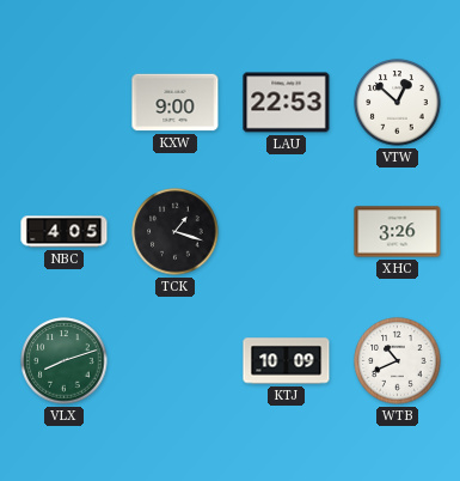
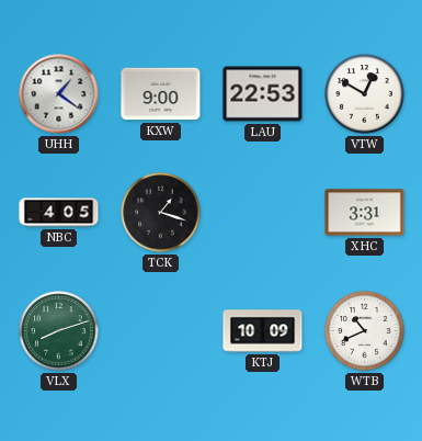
UHH: none -> 1:21 (59, 94)
VTW: 12:52 -> 12:50 (365, 94)
XHC: 3:26 -> 3:31 (365, 213)
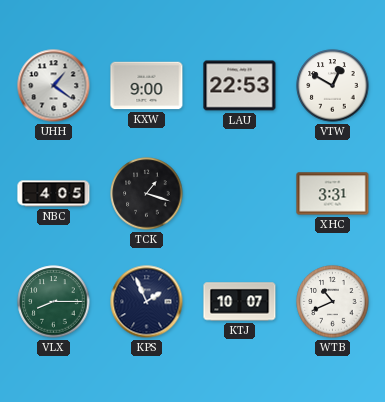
VLX: 8:12 -> 8:15 (54, 302)
KPS: none -> 1:56 (147, 302)
KTJ: 10:09 -> 10:07 (240, 302)
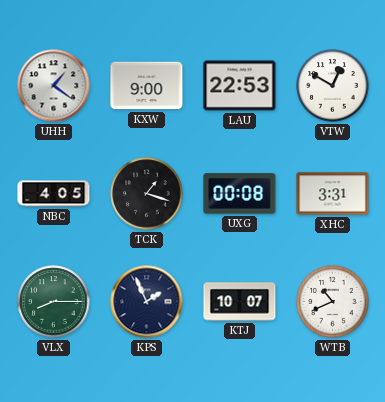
UXG: none -> 00:08 (240, 194)
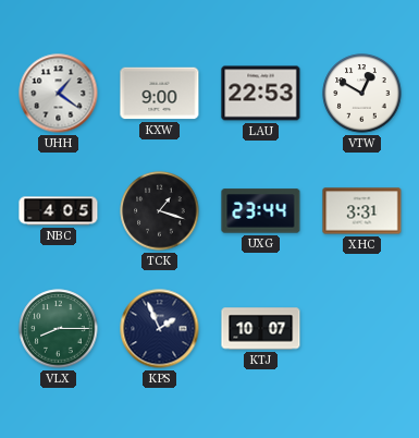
UXG: 00:08 -> 23:44 (261, 211)
WTB: 10:41 -> none (333, 302)
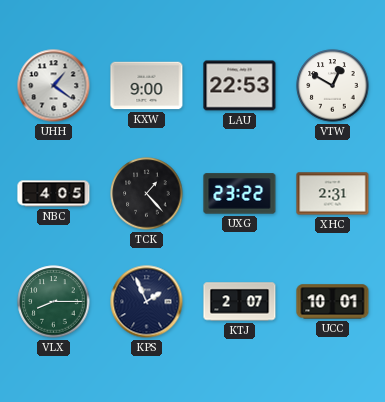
TCK: 1:18 -> 1:23 (147, 194)
UXG: 23:44 -> 23:22 (240, 194)
XHC: 3:31 -> 2:31 (333, 194)
KTJ: 10:07 -> 2:07 (240, 302)
UCC: none -> 10:01 (333, 302)
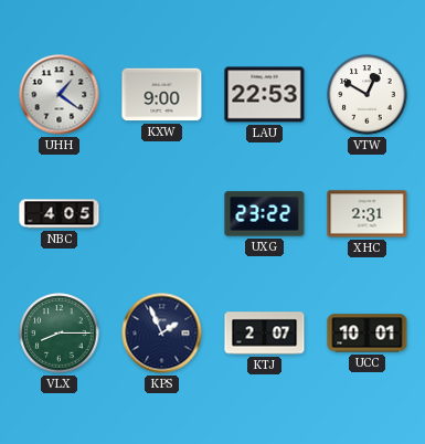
TCK: 1:23 -> none (147, 194)
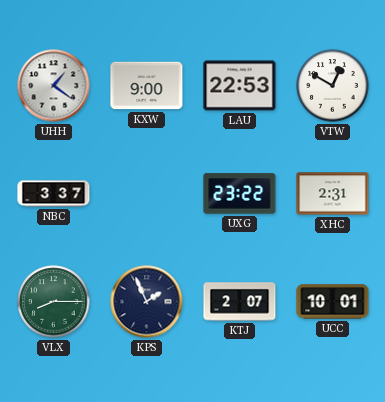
NBC: 4:05 -> 3:37 (54, 194)
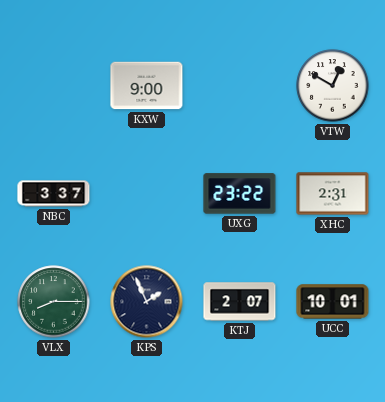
UHH: 1:21 -> none (54, 86)
LAU: 22:53 -> none (240, 86)
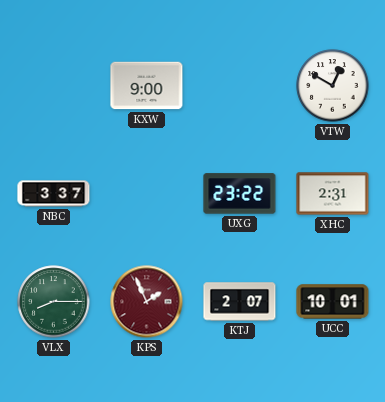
KPS dial: navy -> burgundy (147, 302)
